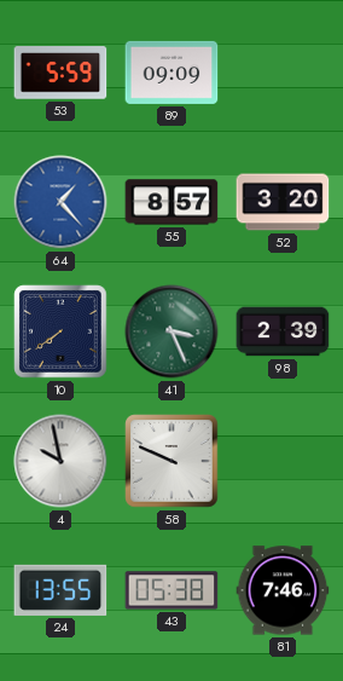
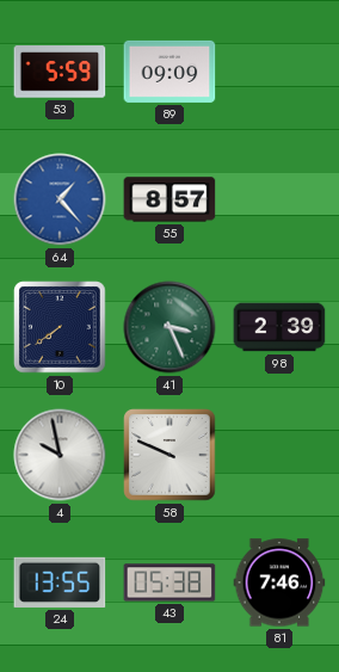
52: 3:20 -> none (283, 202)
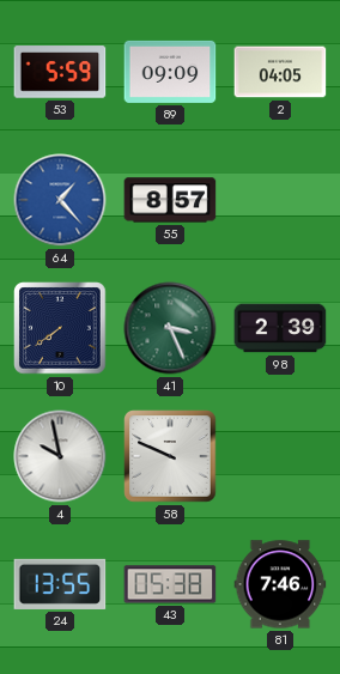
2: none -> 04:05 (280, 72)
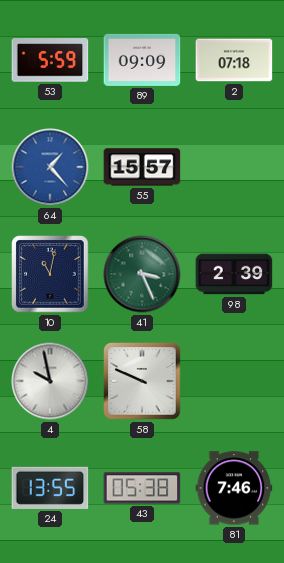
2: 04:05 -> 07:18 (234, 60)
55: 8:57 -> 15:57 (142, 167)
10: 7:39 -> 11:02 (50, 274)
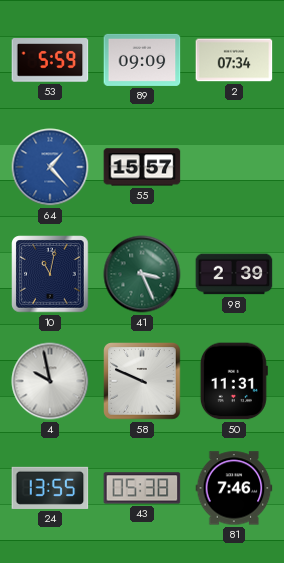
2: 07:18 -> 07:34 (234, 60)
50: none -> 11:31 (234, 381)
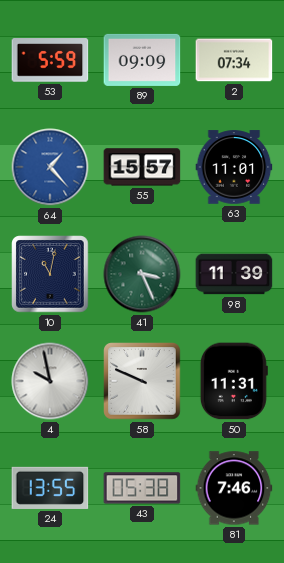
63: none -> 11:01 (234, 167)
98: 2:39 -> 11:39 (234, 274)
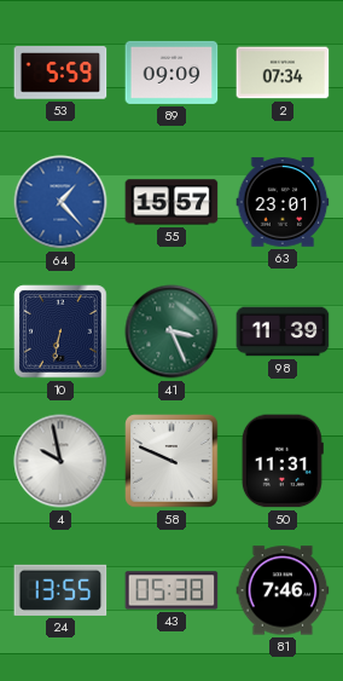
63: 11:01 -> 23:01 (283, 202)
10: 11:02 -> 6:32 (60, 331)
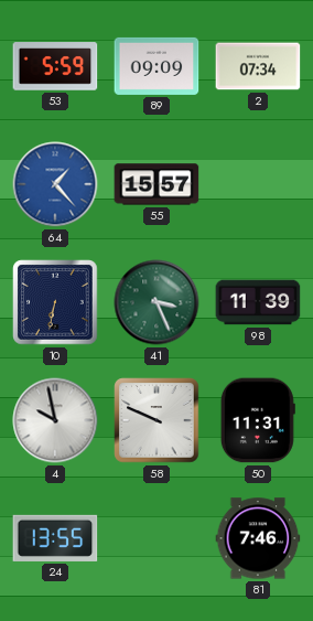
63: 23:01 -> none (283, 202)
43: 05:38 -> none (171, 590)
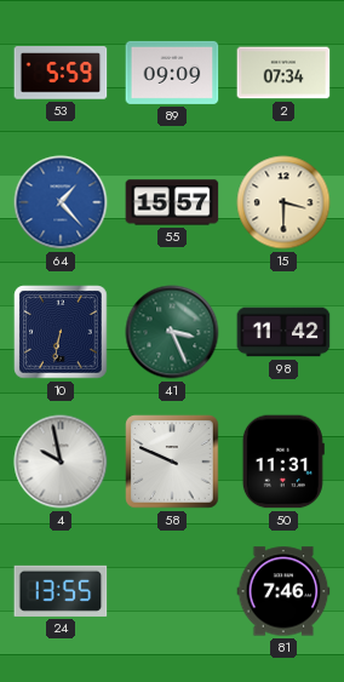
15: none -> 3:30 (283, 202)
98: 11:39 -> 11:42 (283, 332)
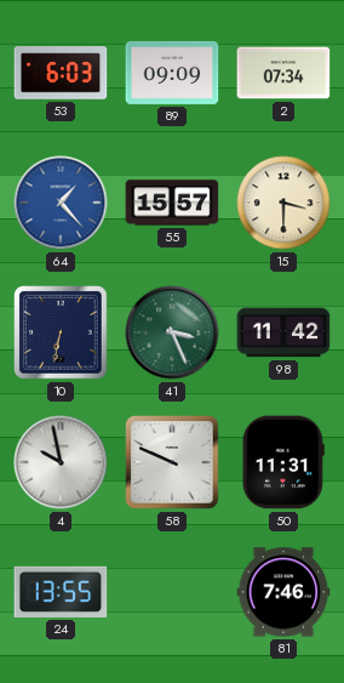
53: 5:59 -> 6:03 (61, 73)
